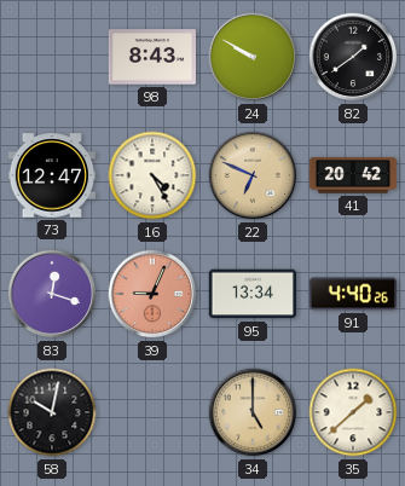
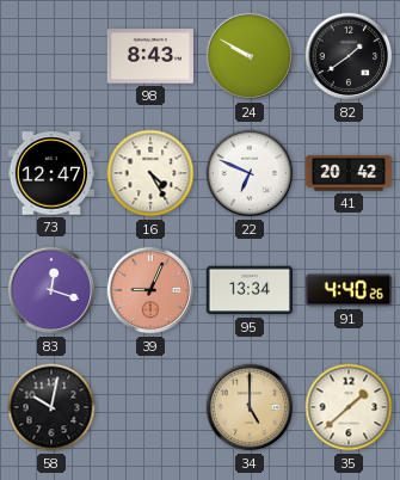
22 dial: champagne -> white (250, 173)
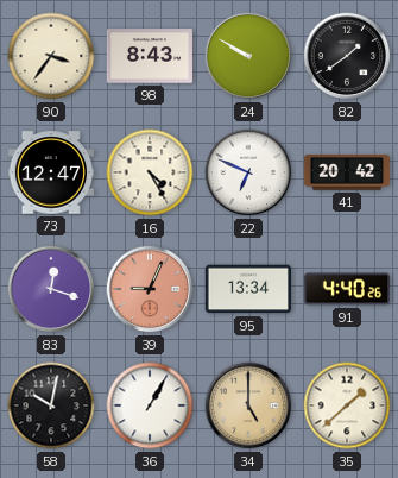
90: none -> 3:36 (51, 56)
36: none -> 1:05 (150, 405)
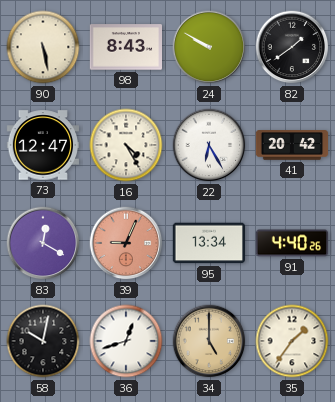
90: 3:36 -> 5:28 (43, 47)
22: 6:49 -> 6:25 (209, 145)
83: 12:18 -> 12:20 (43, 243)
36: 1:05 -> 12:42 (126, 341)
35: 1:38 -> 1:36 (292, 341)
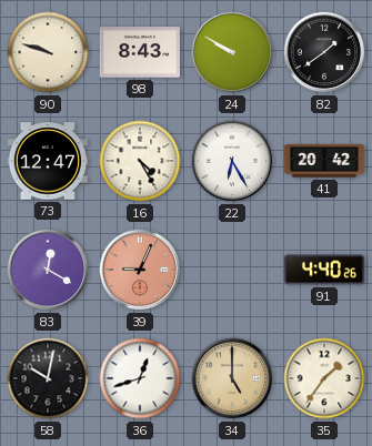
90: 5:28 -> 9:48 (48, 52)
95: 13:34 -> none (209, 243)
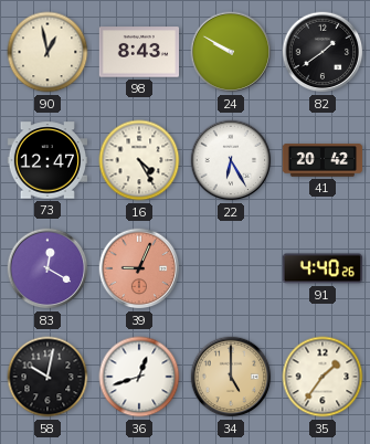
90: 9:48 -> 12:58 (47, 52)
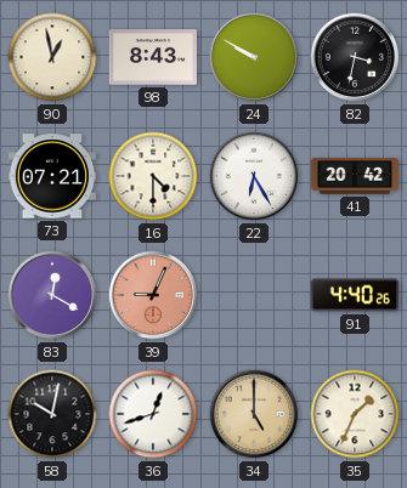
82: 1:39 -> 3:32 (355, 57)
73: 12:47 -> 07:21 (52, 176)
16: 4:25 -> 4:30 (153, 176)
35: 1:36 -> 1:34 (355, 414)
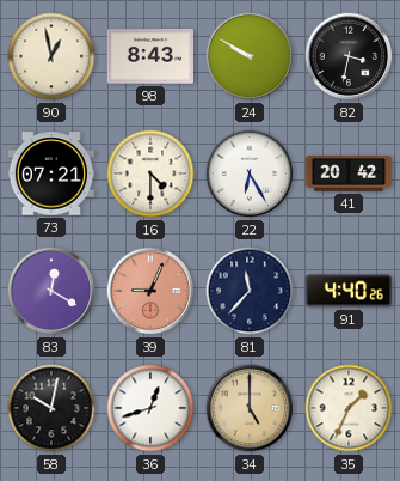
81: none -> 11:37 (250, 291)
